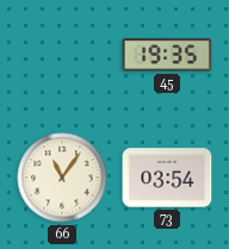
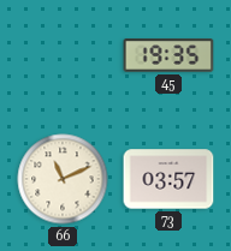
66: 11:06 -> 11:11 (63, 179)
73: 03:54 -> 03:57 (168, 179)
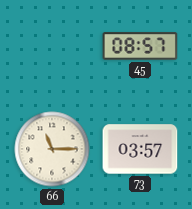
45: 19:35 -> 08:57 (140, 46)
66: 11:11 -> 11:15 (52, 149)
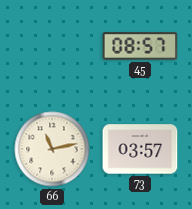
66: 11:15 -> 11:13 (52, 149)
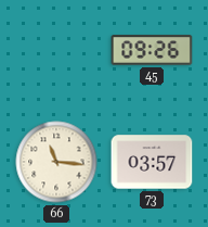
45: 08:57 -> 09:26 (152, 50)
66: 11:13 -> 11:16 (56, 162)
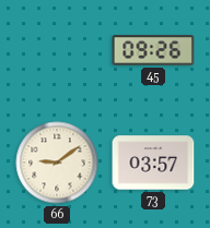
66: 11:16 -> 9:09 (57, 163)
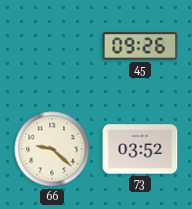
66: 9:09 -> 9:22 (52, 149)
73: 03:57 -> 03:52 (140, 149)
